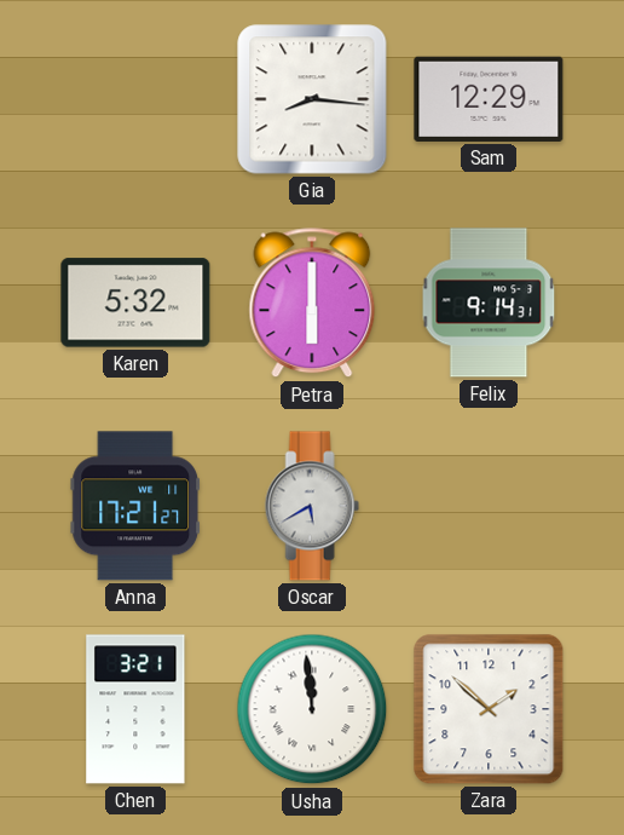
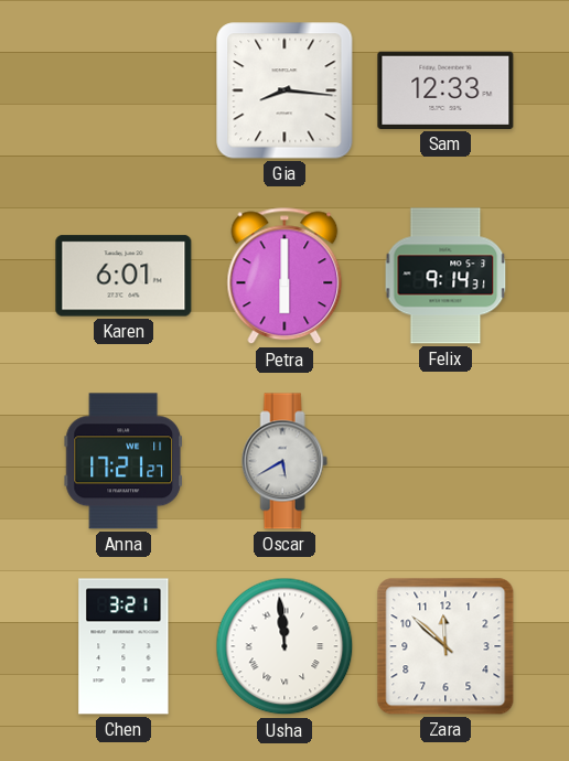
Sam: 12:29 -> 12:33 (445, 90)
Karen: 5:32 -> 6:01 (124, 276)
Zara: 1:52 -> 11:52 (445, 646)
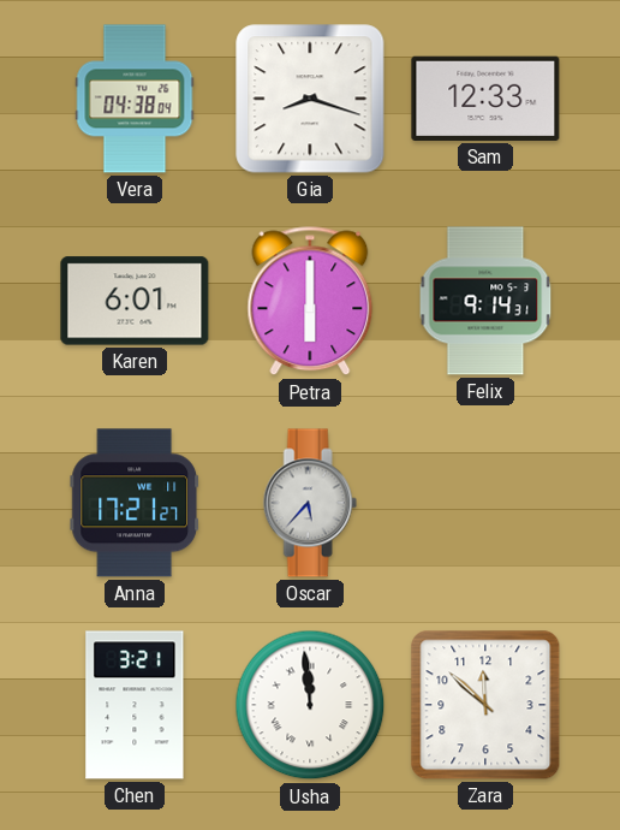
Vera: none -> 04:38 (135, 99)
Gia: 8:16 -> 8:18 (310, 99)
Oscar: 5:40 -> 5:37 (310, 503)
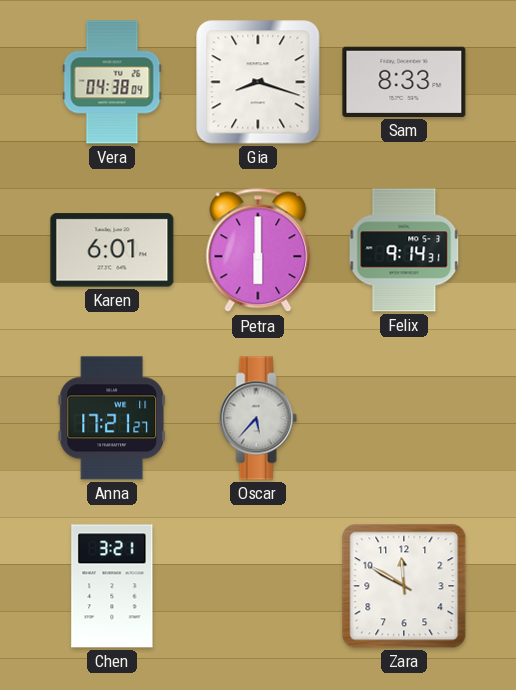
Sam: 12:33 -> 8:33 (404, 82)
Usha: 11:59 -> none (310, 705)
Zara: 11:52 -> 11:50 (404, 586)
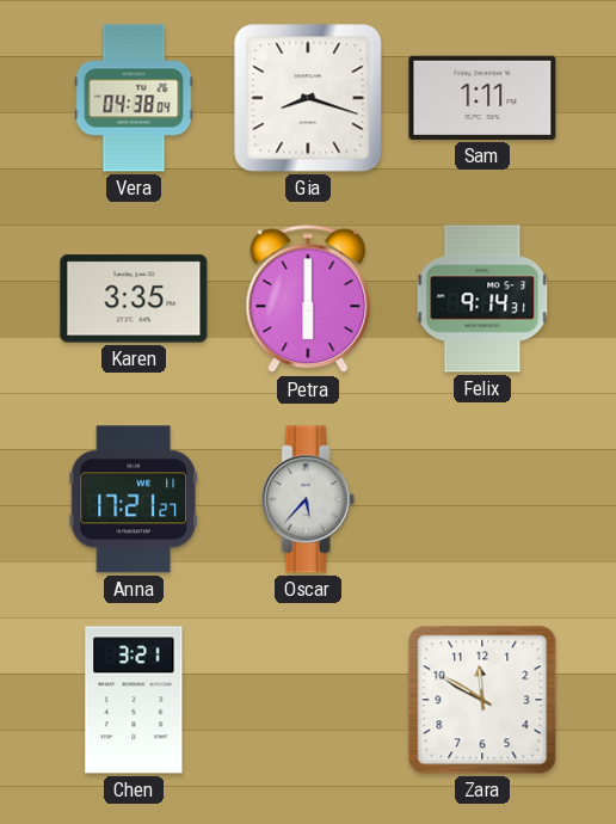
Sam: 8:33 -> 1:11 (482, 98)
Karen: 6:01 -> 3:35 (134, 299)
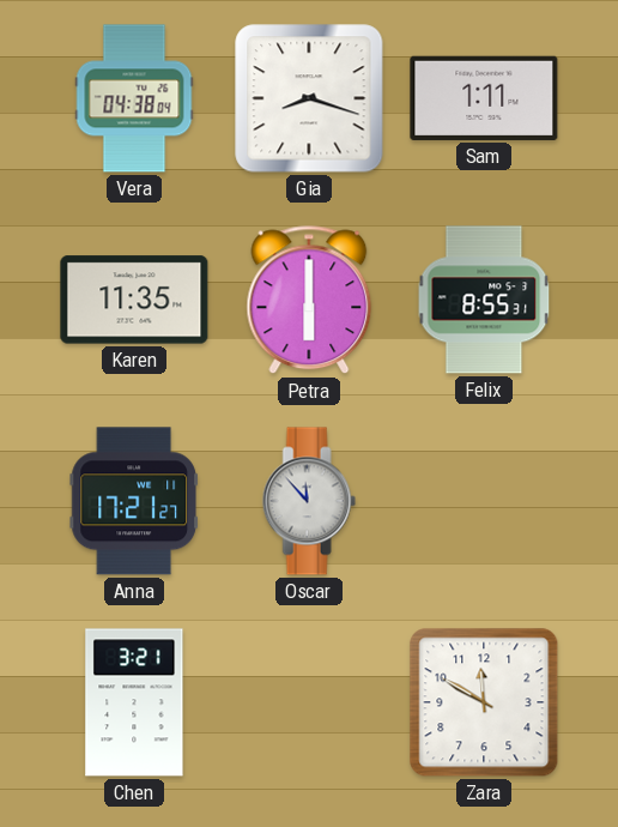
Karen: 3:35 -> 11:35 (134, 300)
Felix: 9:14 -> 8:55 (484, 300)
Oscar: 5:37 -> 11:53 (309, 501)
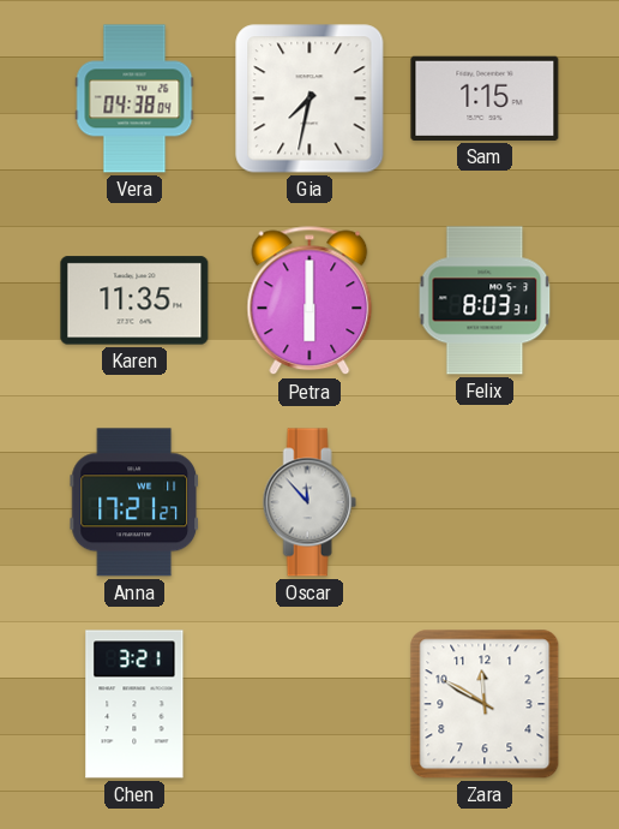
Gia: 8:18 -> 7:32 (309, 99)
Sam: 1:11 -> 1:15 (485, 99)
Felix: 8:55 -> 8:03 (485, 300)
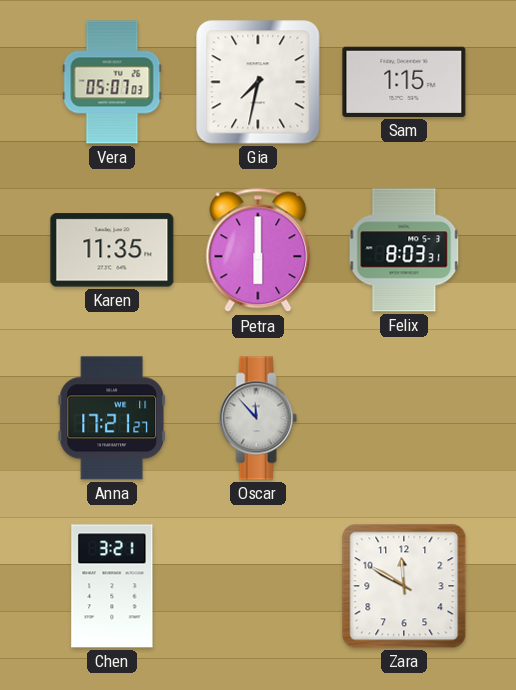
Vera: 04:38 -> 05:07 (112, 82)
